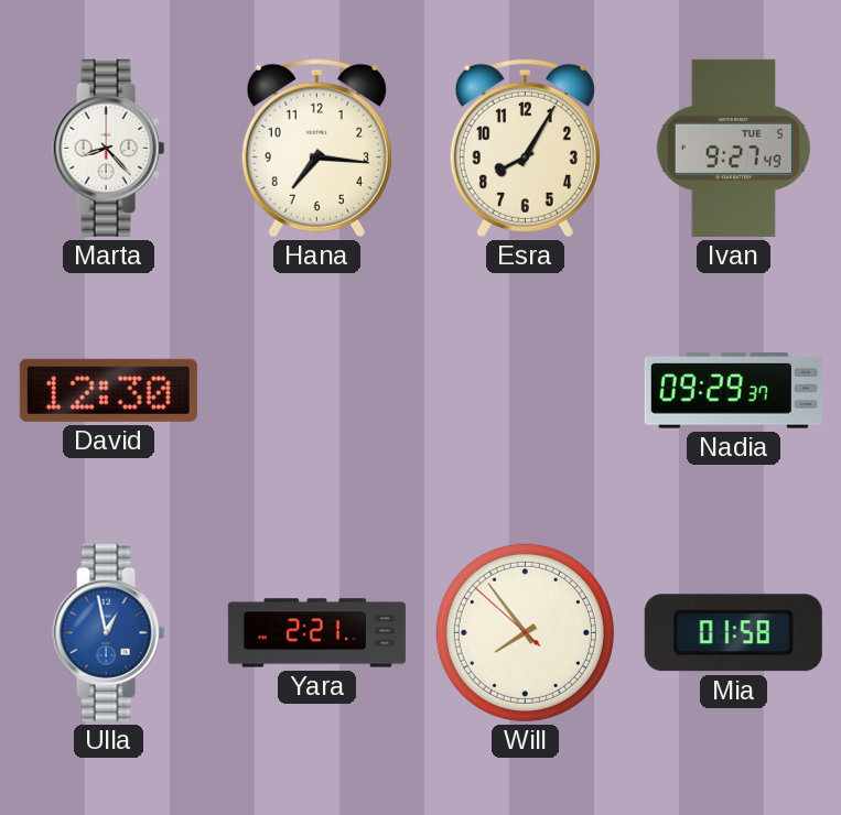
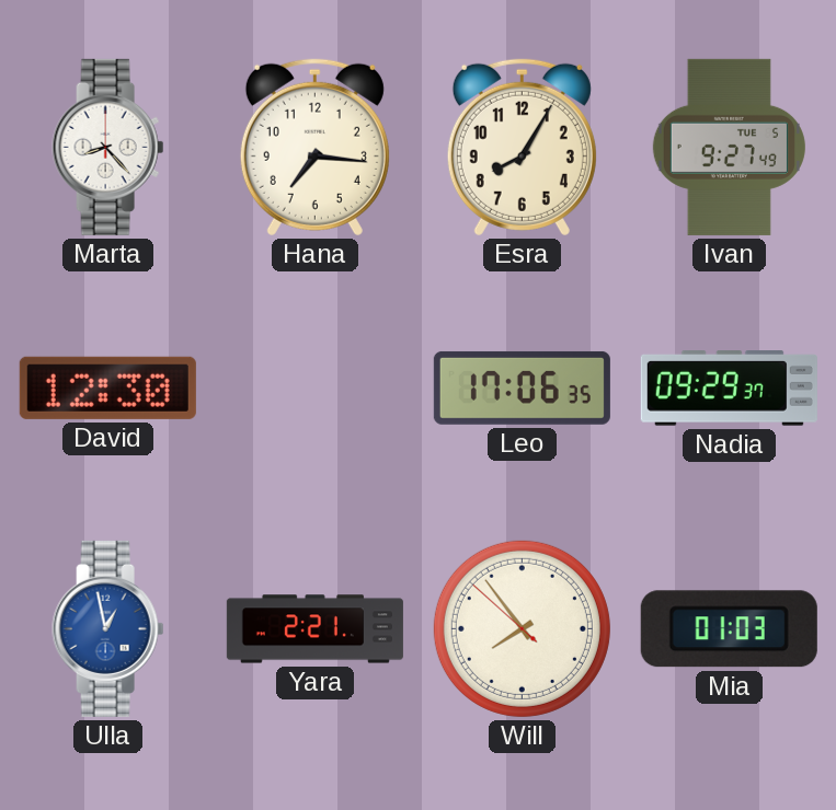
Leo: none -> 17:06 (522, 387)
Mia: 01:58 -> 01:03 (729, 629)
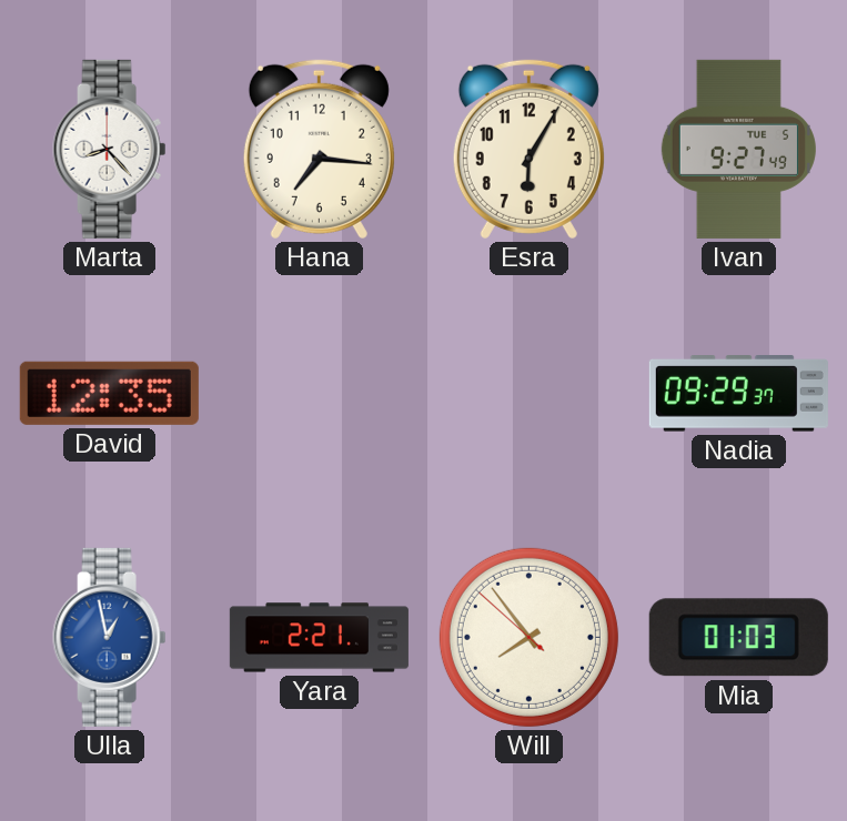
Esra: 8:05 -> 6:05 (528, 149)
David: 12:30 -> 12:35 (109, 393)
Leo: 17:06 -> none (522, 387)
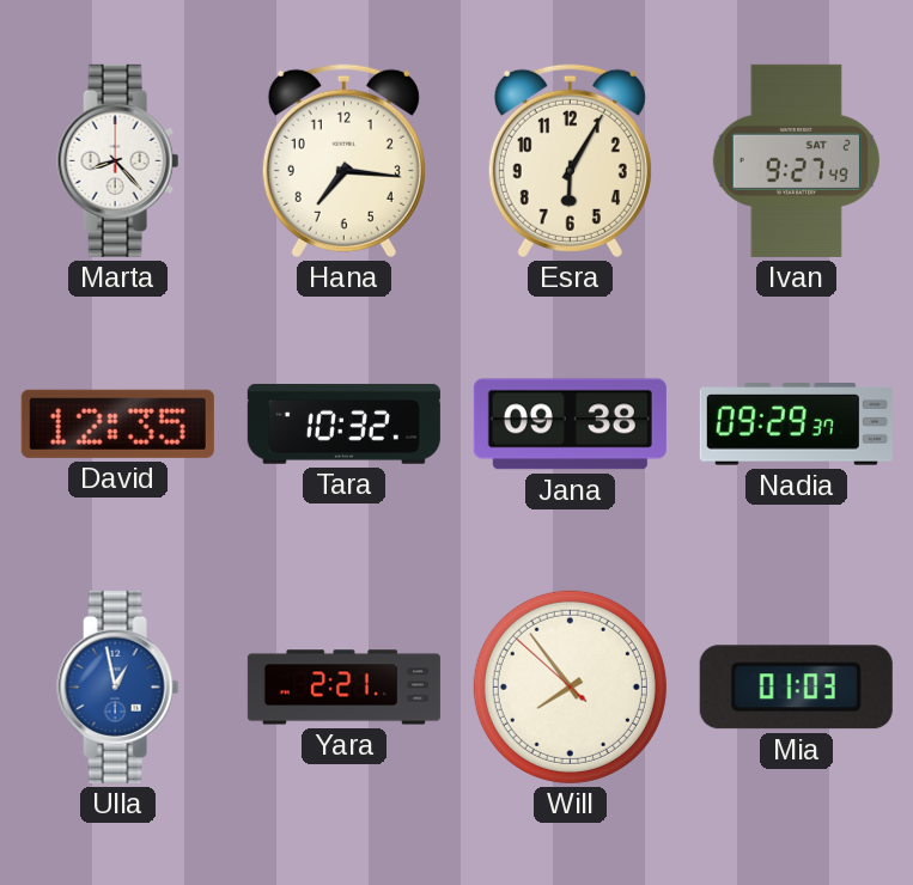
Ivan date: TUE 5 -> SAT 2 (796, 160)
Tara: none -> 10:32 (343, 425)
Jana: none -> 09:38 (570, 425)
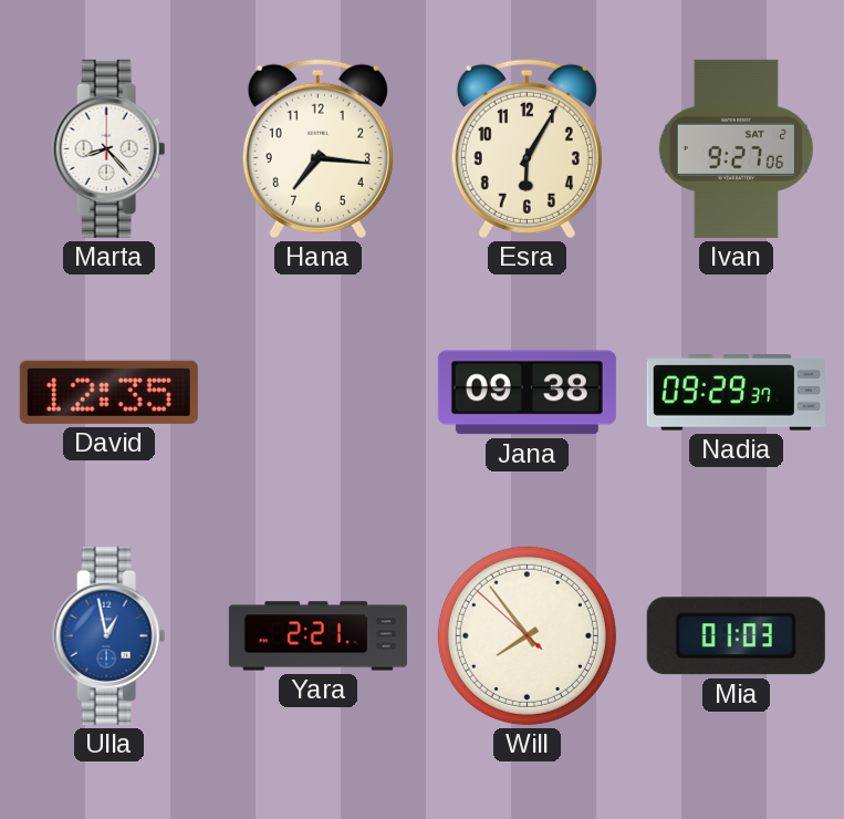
Ivan: 9:27:49 -> 9:27:06 (736, 148)
Tara: 10:32 -> none (343, 425)
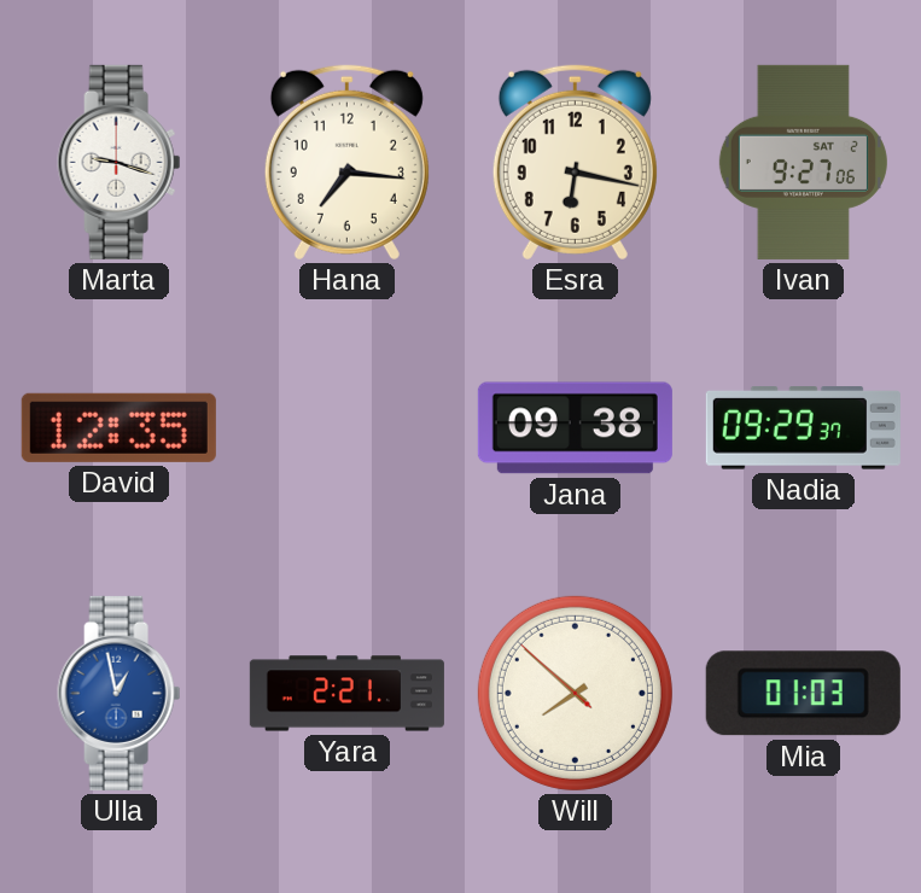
Marta: 8:23 -> 9:18 (120, 162)
Esra: 6:05 -> 6:17 (575, 162)
Will: 7:53 -> 7:51 (575, 693)
